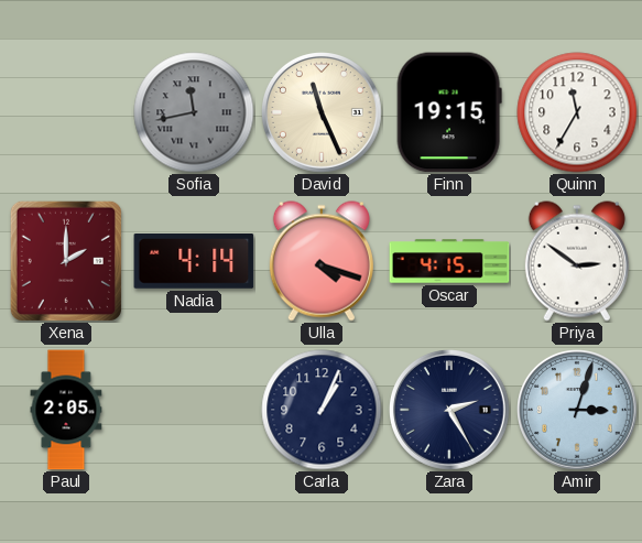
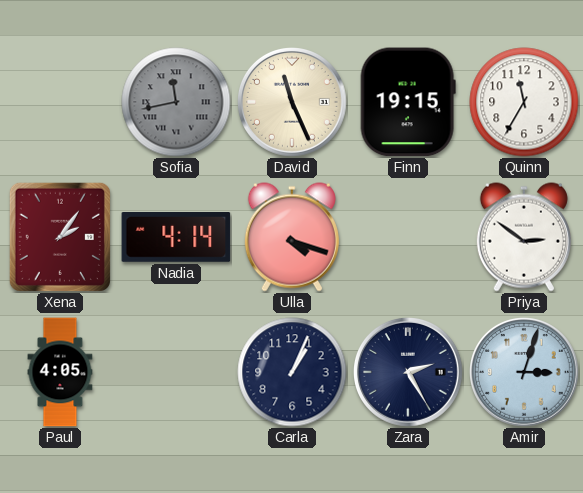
Xena: 2:00 -> 2:06 (60, 237)
Oscar: 4:15 -> none (449, 261)
Paul: 2:05 -> 4:05 (60, 372)
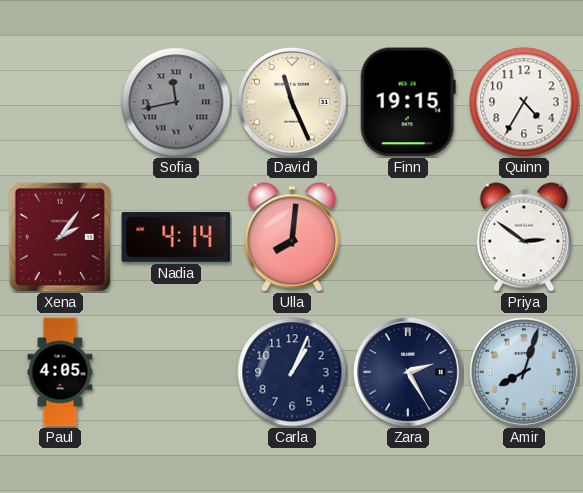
Quinn: 11:35 -> 4:35 (524, 102)
Ulla: 4:18 -> 8:01 (292, 237)
Amir: 3:03 -> 8:03 (525, 373)
